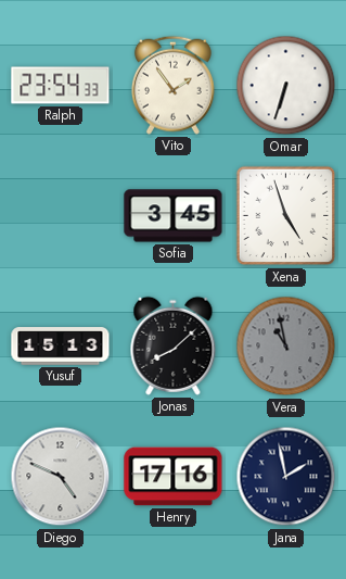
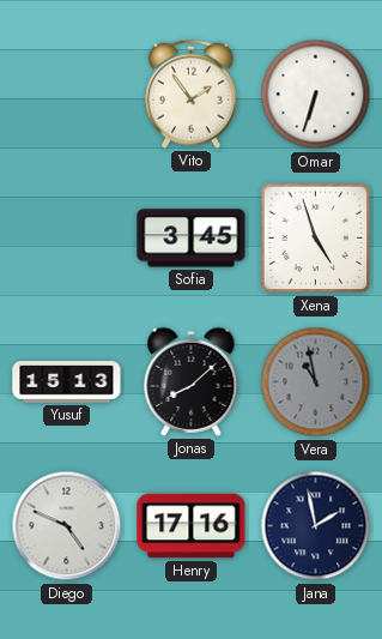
Ralph: 23:54 -> none (61, 86)
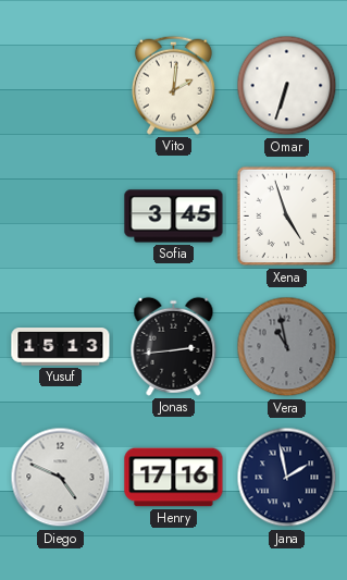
Vito: 1:54 -> 2:01 (173, 85)
Jonas: 8:08 -> 2:44 (174, 346)
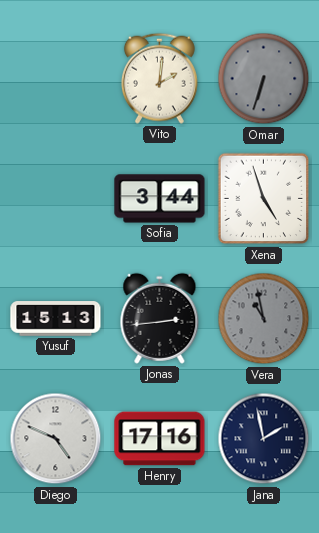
Omar dial: white -> grey (264, 79)
Sofia: 3:45 -> 3:44 (160, 199)
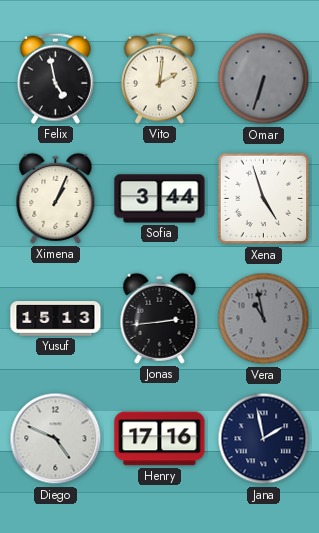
Felix: none -> 4:58 (55, 78)
Ximena: none -> 1:04 (56, 198)
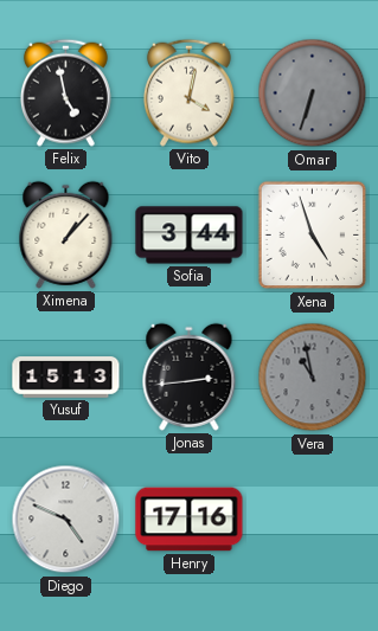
Vito: 2:01 -> 4:02 (188, 92)
Ximena: 1:04 -> 1:07 (66, 234)
Jana: 1:58 -> none (264, 439)
